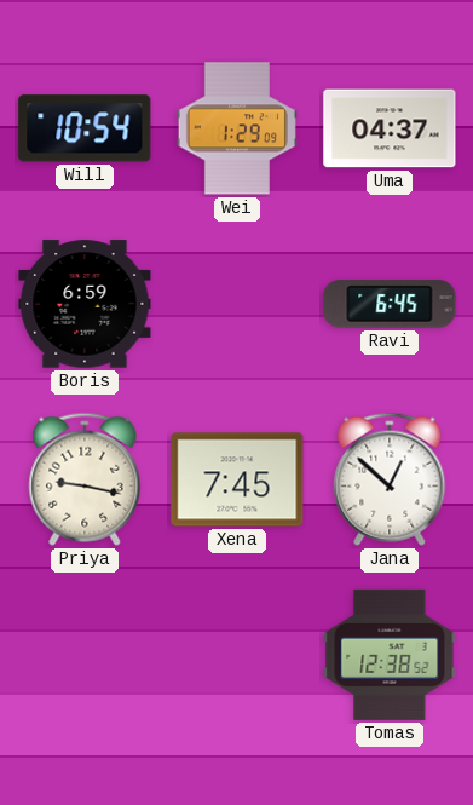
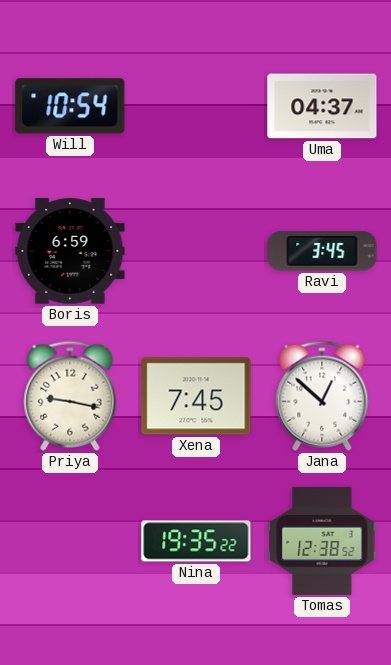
Wei: 1:29 -> none (237, 128)
Ravi: 6:45 -> 3:45 (322, 251)
Nina: none -> 19:35 (196, 541)
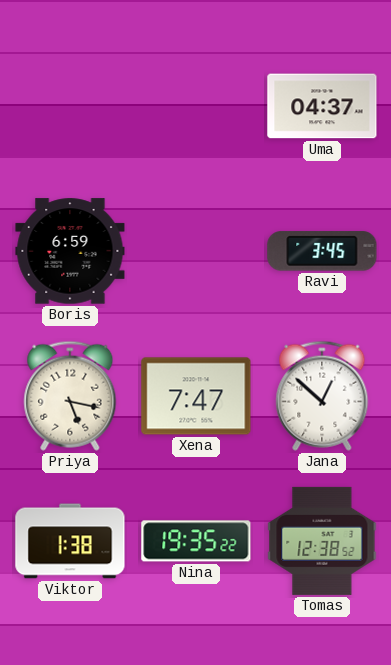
Will: 10:54 -> none (70, 106)
Priya: 9:17 -> 5:17 (70, 396)
Xena: 7:45 -> 7:47 (196, 396)
Viktor: none -> 1:38 (70, 541)
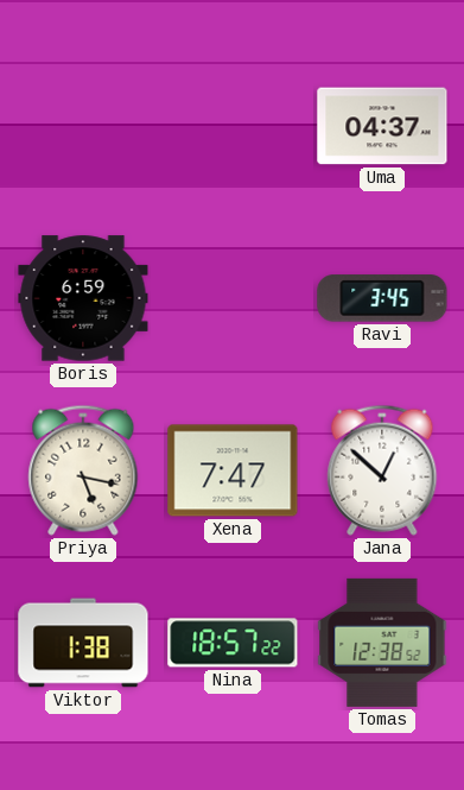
Nina: 19:35 -> 18:57 (233, 643)
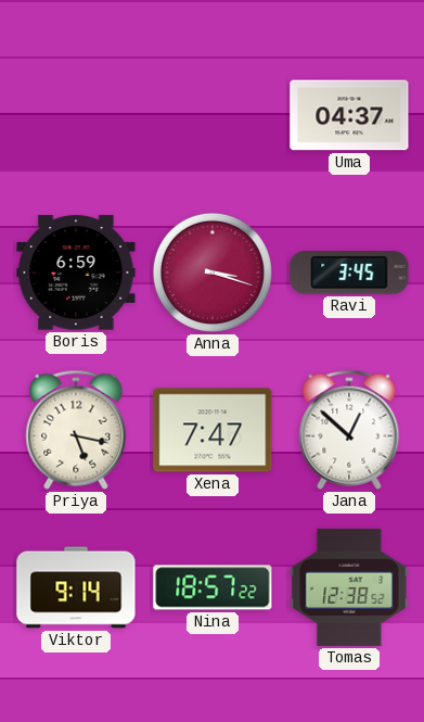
Anna: none -> 3:18 (213, 273)
Viktor: 1:38 -> 9:14 (76, 587)
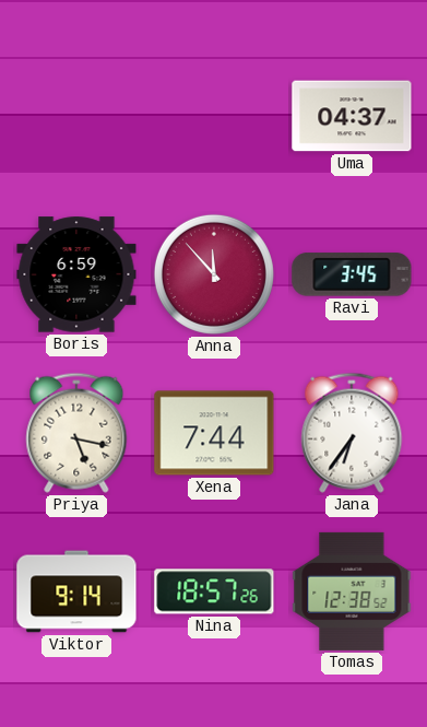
Anna: 3:18 -> 11:53 (214, 274)
Xena: 7:47 -> 7:44 (214, 433)
Jana: 12:52 -> 6:36 (352, 433)
Nina: 18:57:22 -> 18:57:26 (214, 591)
